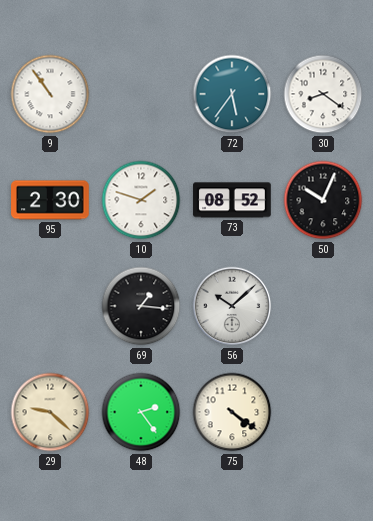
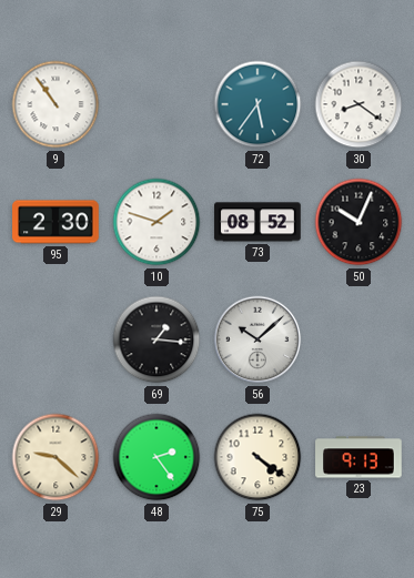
23: none -> 9:13 (359, 457)
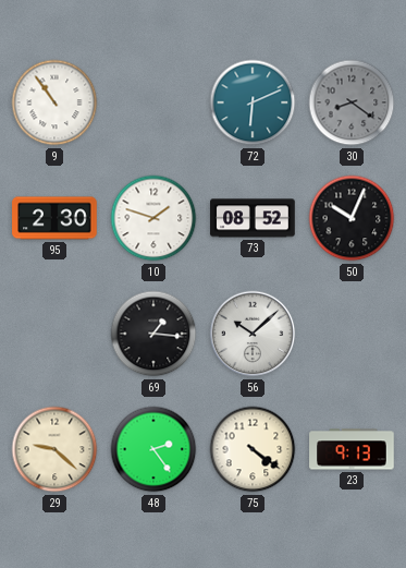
72: 5:36 -> 6:11 (253, 102)
30 dial: white -> grey (352, 102)
